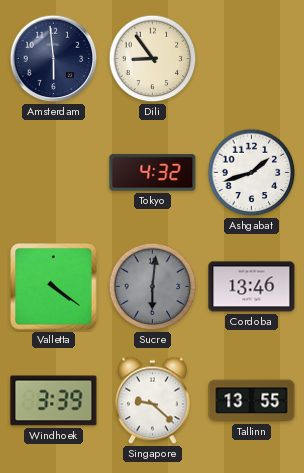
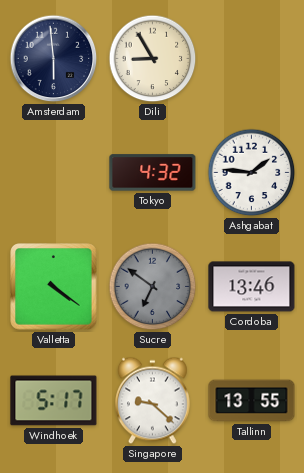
Dili: 8:54 -> 8:55 (153, 59)
Ashgabat: 1:42 -> 1:46 (252, 173)
Sucre: 6:01 -> 6:51 (153, 287)
Windhoek: 3:39 -> 5:17 (54, 401)
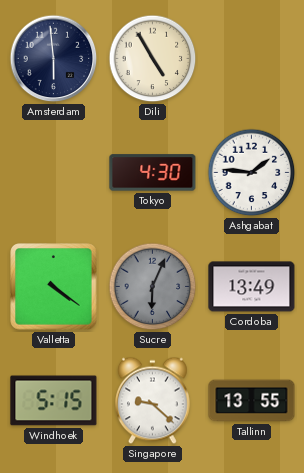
Dili: 8:55 -> 4:55 (153, 59)
Tokyo: 4:32 -> 4:30 (153, 173)
Sucre: 6:51 -> 6:04 (153, 287)
Cordoba: 13:46 -> 13:49 (252, 287)
Windhoek: 5:17 -> 5:15 (54, 401)
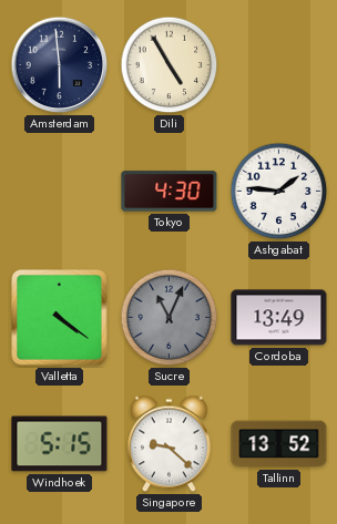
Sucre: 6:04 -> 11:04 (170, 318)
Tallinn: 13:55 -> 13:52 (279, 444)
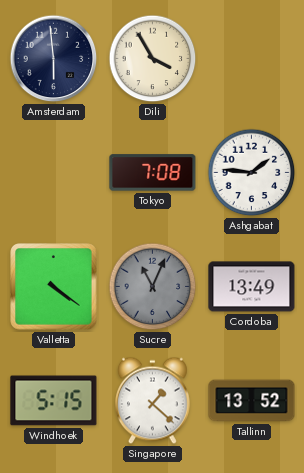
Dili: 4:55 -> 3:55 (153, 59)
Tokyo: 4:30 -> 7:08 (153, 173)
Singapore: 9:22 -> 1:22 (153, 401)
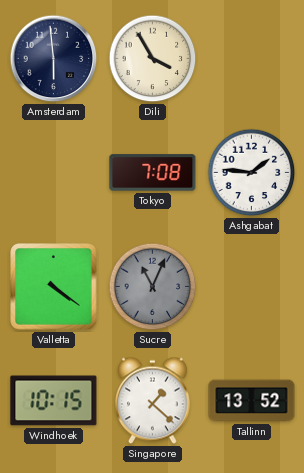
Cordoba: 13:49 -> none (252, 287)
Windhoek: 5:15 -> 10:15 (54, 401)
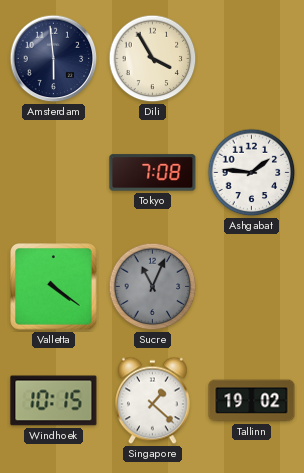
Tallinn: 13:52 -> 19:02 (252, 401)
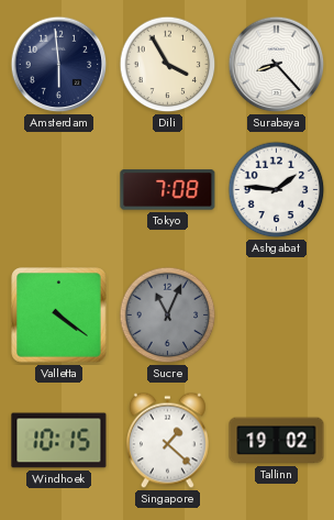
Surabaya: none -> 8:23 (277, 65)
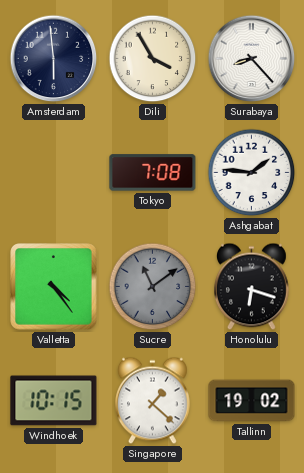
Valletta: 4:21 -> 4:24 (54, 287)
Sucre: 11:04 -> 11:09 (153, 287)
Honolulu: none -> 6:18 (252, 287)
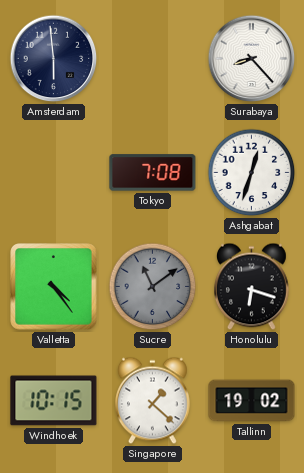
Dili: 3:55 -> none (153, 59)
Ashgabat: 1:46 -> 12:33 (252, 173)
